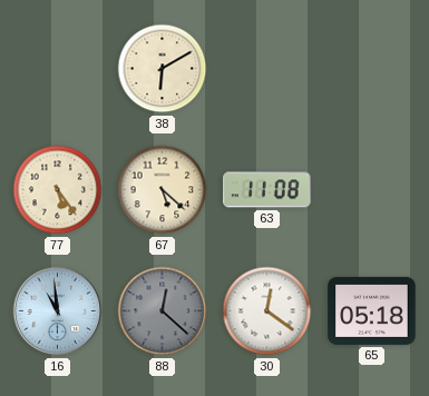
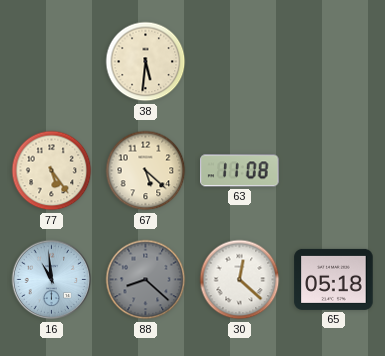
38: 6:10 -> 5:31 (146, 62)
88: 12:22 -> 8:22 (146, 280)
30: 12:21 -> 12:22 (240, 280)
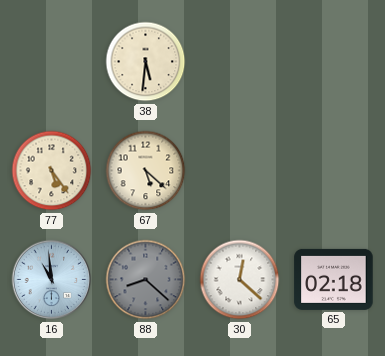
63: 11:08 -> none (240, 171)
65: 05:18 -> 02:18 (334, 279)
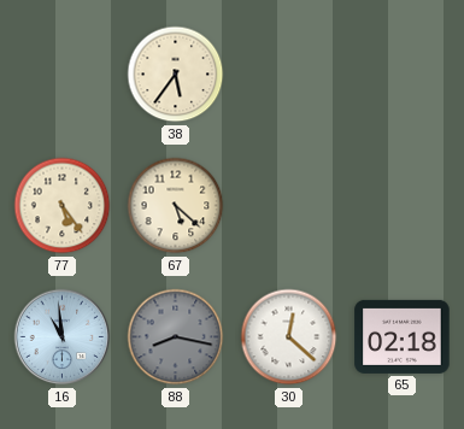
38: 5:31 -> 5:36 (176, 75)
88: 8:22 -> 8:17 (176, 337)
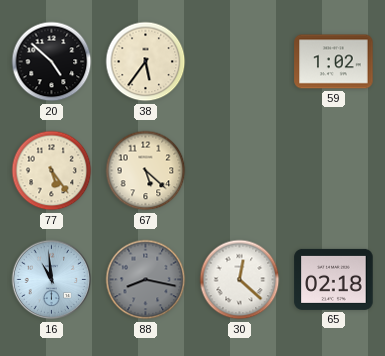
20: none -> 4:52 (52, 62)
59: none -> 1:02 (334, 62)
